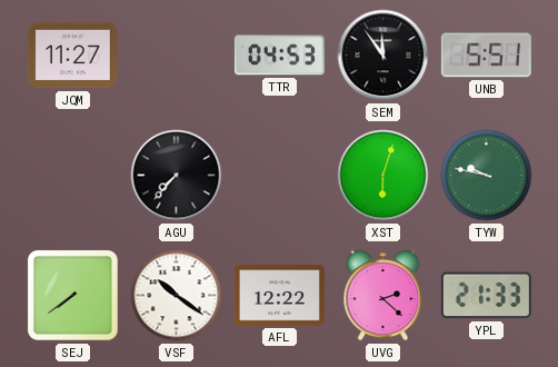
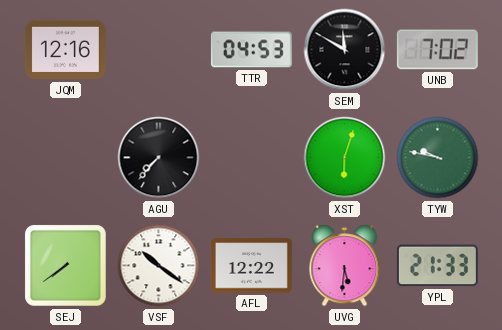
JQM: 11:27 -> 12:16 (65, 50)
SEM: 11:54 -> 11:50 (345, 50)
UNB: 5:51 -> 7:02 (437, 50)
UVG: 2:22 -> 5:31 (345, 266)
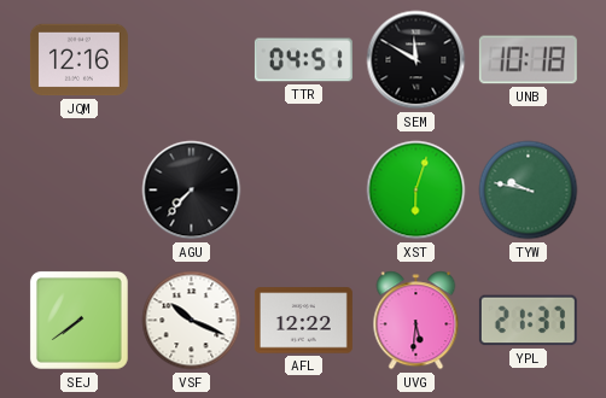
TTR: 04:53 -> 04:51 (303, 60)
UNB: 7:02 -> 10:18 (528, 60)
VSF: 10:21 -> 10:19 (192, 321)
YPL: 21:33 -> 21:37 (528, 321)
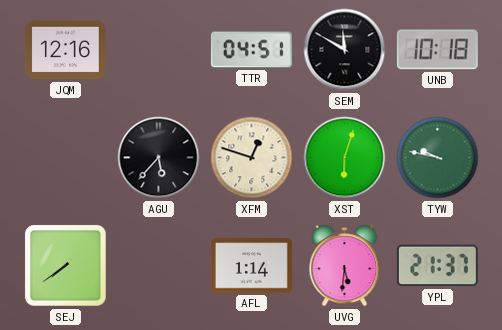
AGU: 7:37 -> 5:37 (159, 158)
XFM: none -> 12:48 (252, 158)
VSF: 10:19 -> none (192, 321)
AFL: 12:22 -> 1:14 (251, 266)
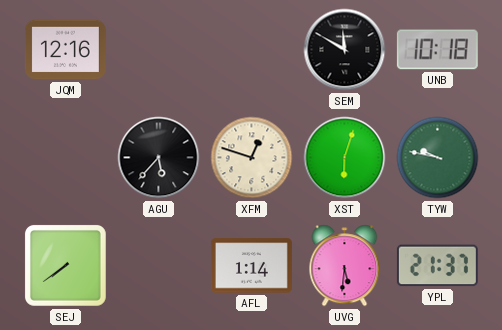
TTR: 04:51 -> none (251, 50)
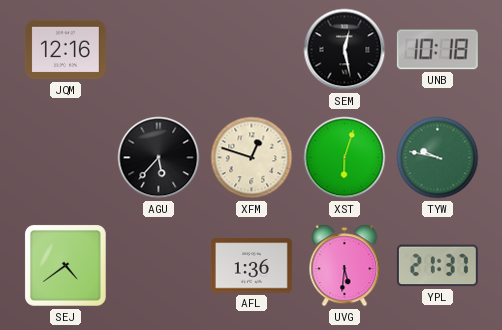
SEM: 11:50 -> 12:28 (345, 50)
SEJ: 7:39 -> 4:39 (65, 265)
AFL: 1:14 -> 1:36 (251, 266)
